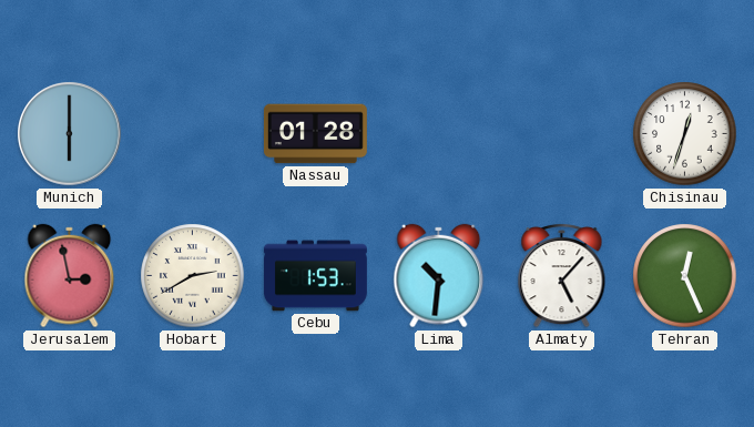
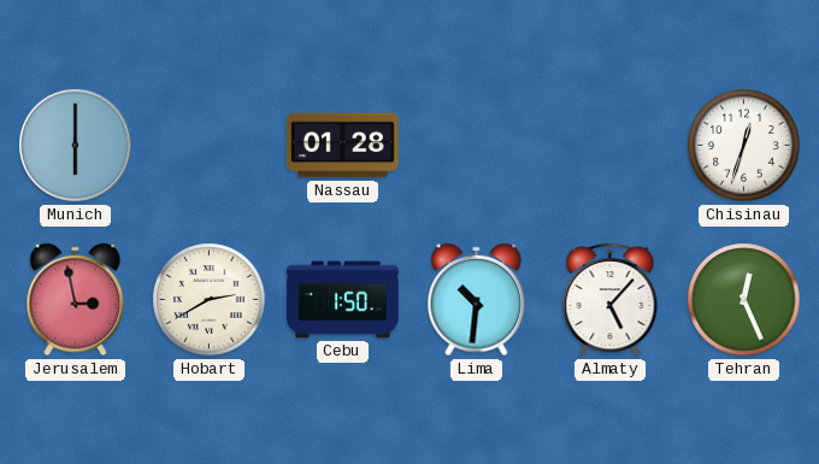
Cebu: 1:53 -> 1:50 (342, 300)
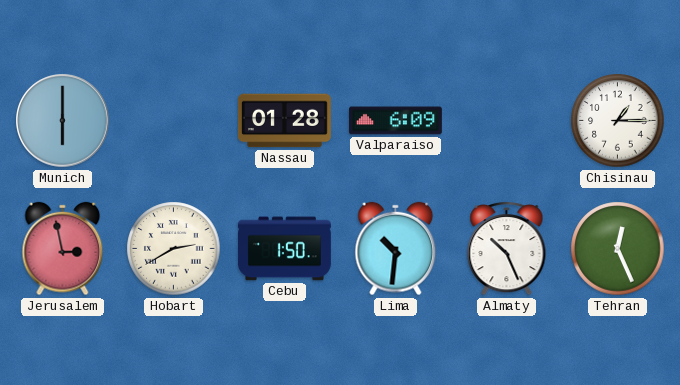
Valparaiso: none -> 6:09 (396, 121)
Chisinau: 12:33 -> 1:15 (618, 121)
Almaty: 5:07 -> 10:26 (507, 248)
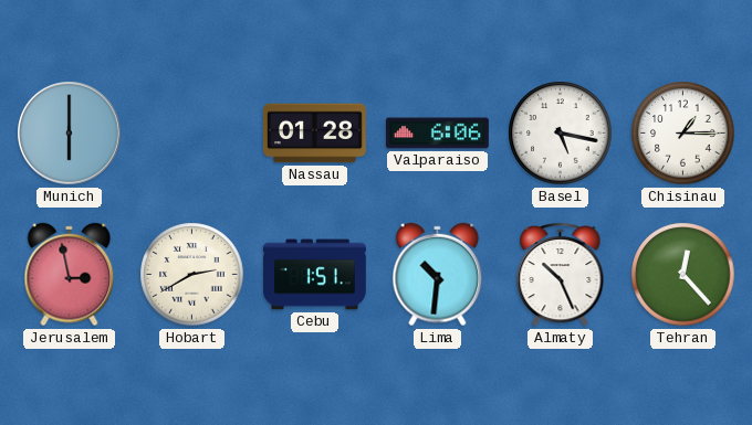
Valparaiso: 6:09 -> 6:06 (438, 134)
Basel: none -> 5:17 (561, 134)
Cebu: 1:50 -> 1:51 (314, 275)
Tehran: 12:26 -> 12:23 (683, 275)
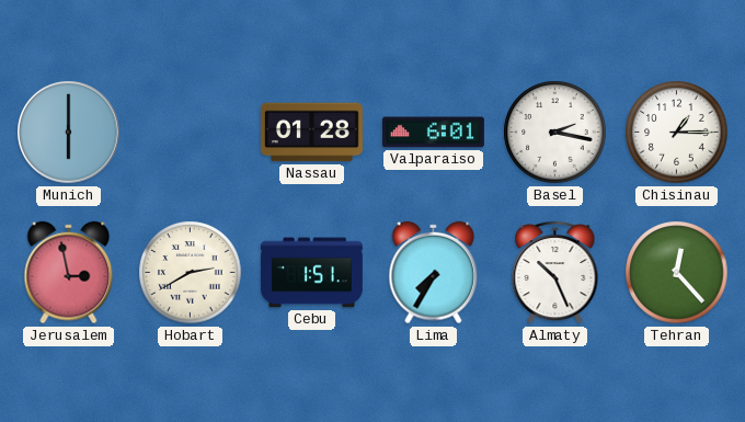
Valparaiso: 6:06 -> 6:01 (434, 133)
Basel: 5:17 -> 2:17 (555, 133)
Lima: 10:31 -> 7:35 (434, 273)
